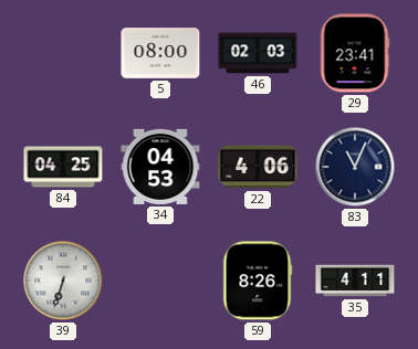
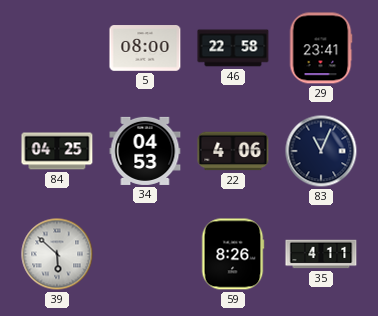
46: 02:03 -> 22:58 (233, 48)
39: 6:33 -> 5:52 (57, 254)
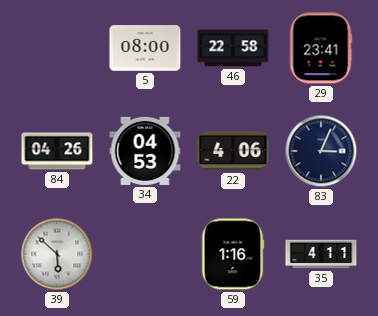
84: 04:25 -> 04:26 (57, 151)
83: 11:04 -> 3:04 (321, 151)
59: 8:26 -> 1:16 (233, 254)
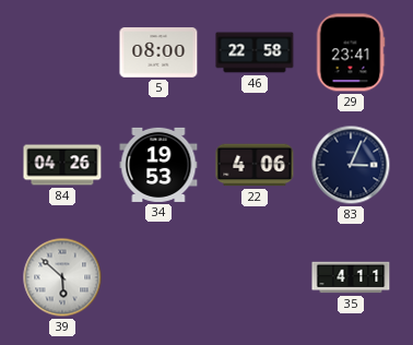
34: 04:53 -> 19:53 (158, 165)
59: 1:16 -> none (233, 254)
